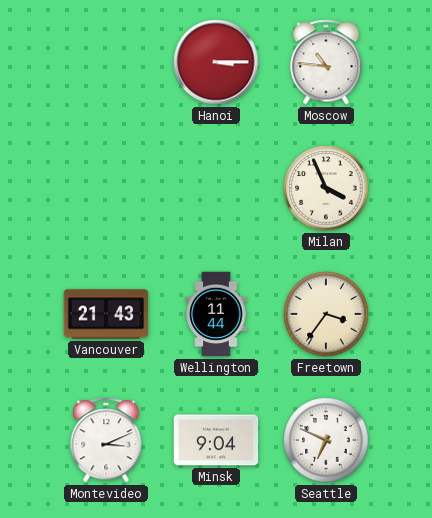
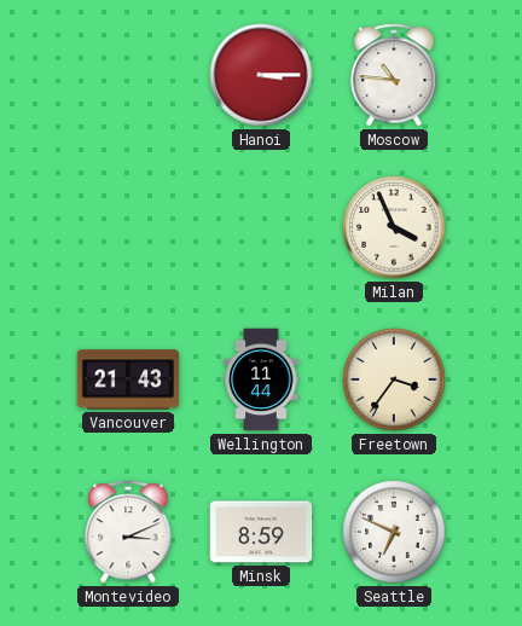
Minsk: 9:04 -> 8:59 (261, 532)
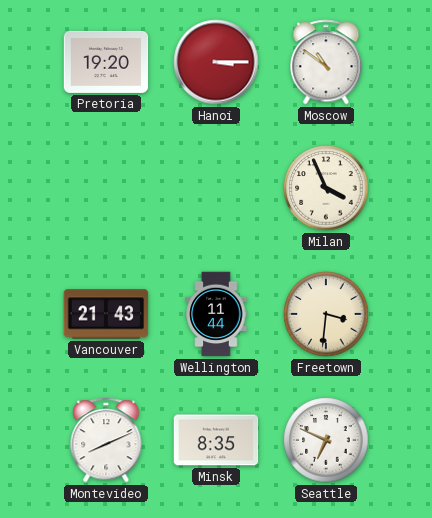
Pretoria: none -> 19:20 (106, 62)
Moscow: 10:46 -> 10:51 (326, 62)
Freetown: 3:36 -> 3:31 (326, 314)
Montevideo: 3:11 -> 8:11 (106, 440)
Minsk: 8:59 -> 8:35 (216, 440)
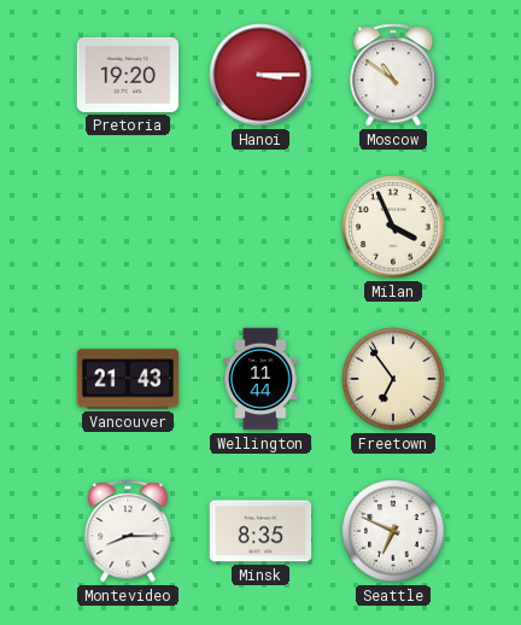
Freetown: 3:31 -> 6:54 (393, 379)
Montevideo: 8:11 -> 8:15 (128, 531)
